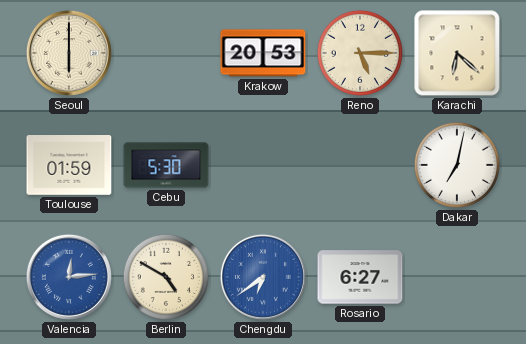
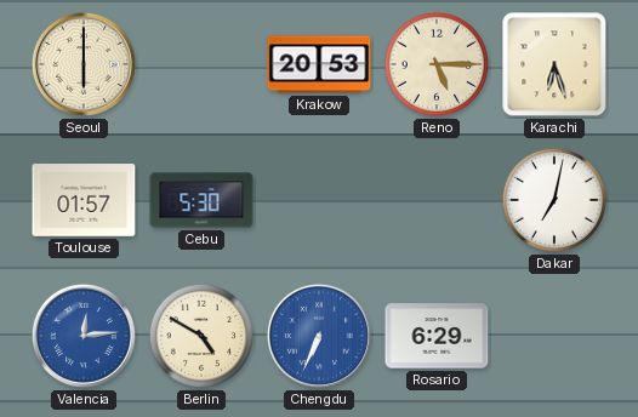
Karachi: 6:22 -> 6:27 (554, 64)
Toulouse: 01:59 -> 01:57 (84, 200)
Chengdu: 6:39 -> 6:34 (319, 336)
Rosario: 6:27 -> 6:29 (437, 336)
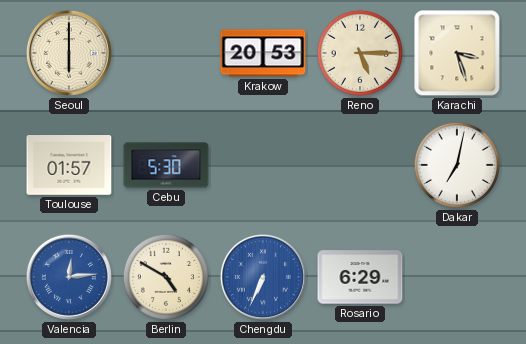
Karachi: 6:27 -> 3:27 (457, 53)
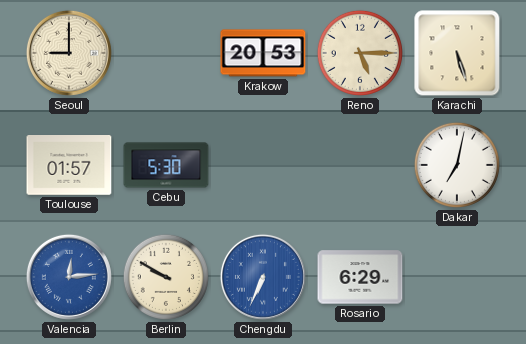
Seoul: 6:00 -> 9:00 (69, 53)
Karachi: 3:27 -> 5:27 (457, 53)
Berlin: 4:50 -> 9:50 (166, 277)
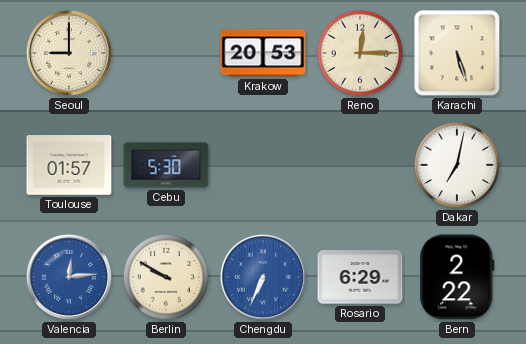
Reno: 5:15 -> 12:15 (360, 53)
Bern: none -> 2:22 (457, 277)
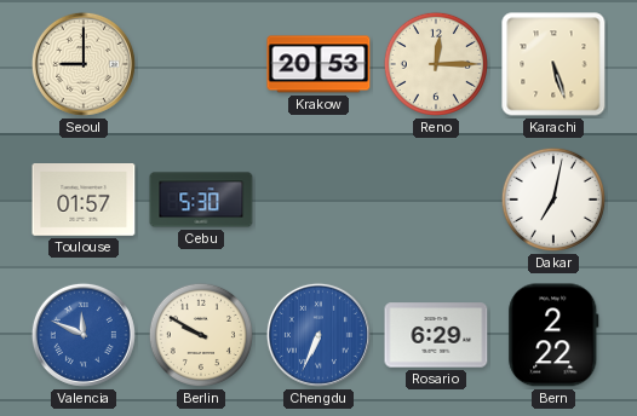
Valencia: 12:14 -> 11:49 (84, 335)
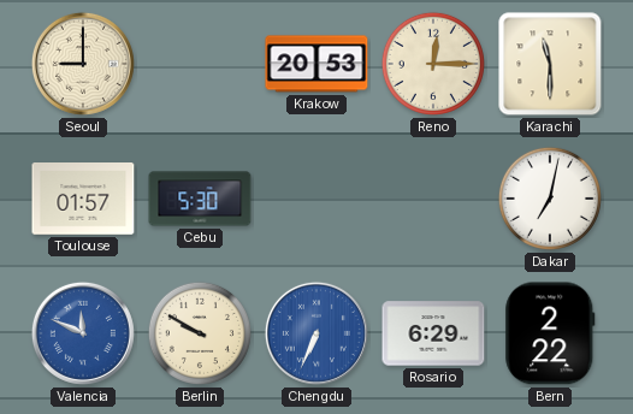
Karachi: 5:27 -> 11:30 (550, 64)
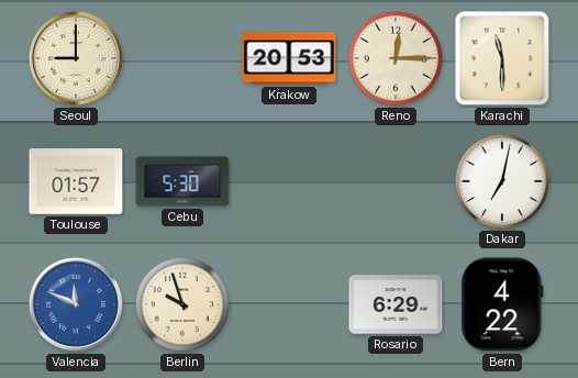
Berlin: 9:50 -> 9:57 (182, 304)
Chengdu: 6:34 -> none (316, 333)
Bern: 2:22 -> 4:22 (502, 304)
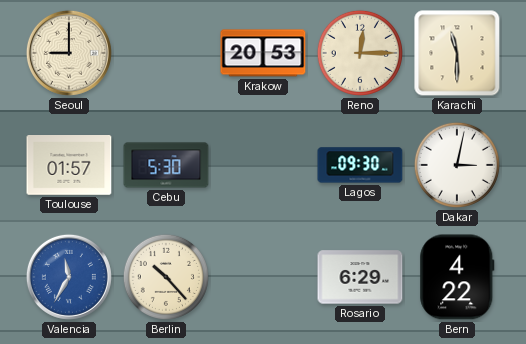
Lagos: none -> 09:30 (360, 165)
Dakar: 7:02 -> 3:02 (457, 165)
Valencia: 11:49 -> 11:35 (69, 277)
Berlin: 9:57 -> 10:23 (166, 277)
